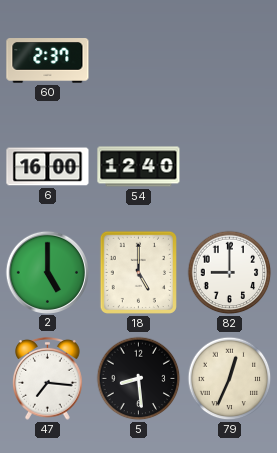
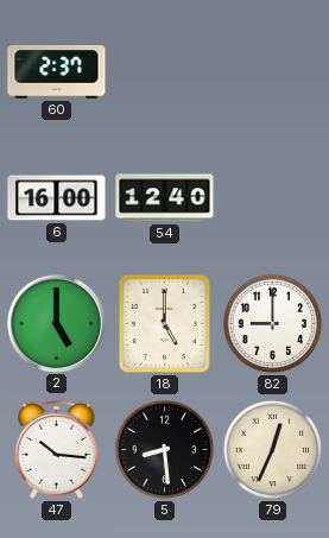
47: 7:16 -> 10:16 (57, 449)
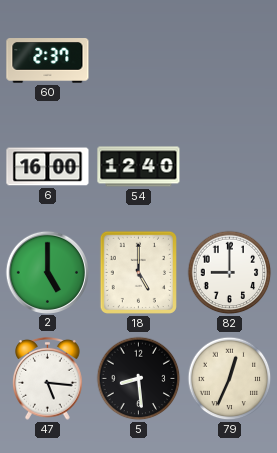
47: 10:16 -> 5:16 (48, 378)
